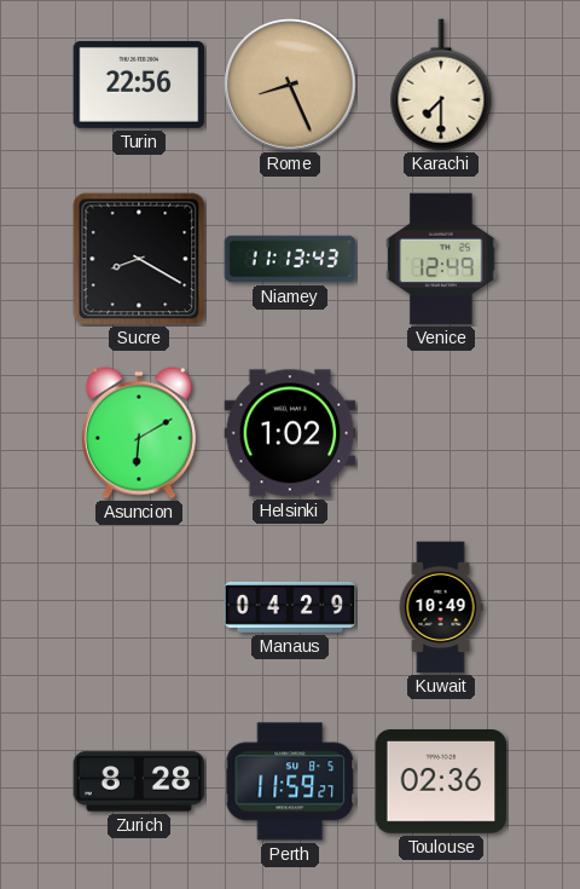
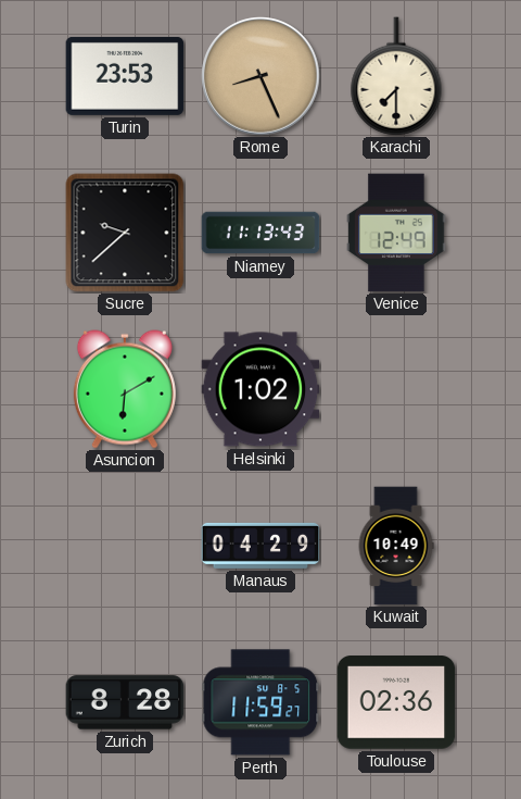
Turin: 22:56 -> 23:53 (125, 76)
Sucre: 8:20 -> 9:38 (125, 233)
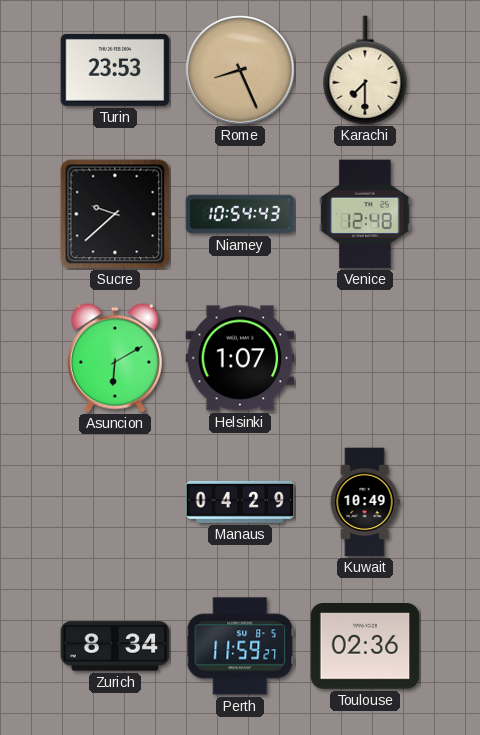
Niamey: 11:13 -> 10:54 (240, 214)
Venice: 12:49 -> 12:48 (365, 214)
Helsinki: 1:02 -> 1:07 (240, 358)
Zurich: 8:28 -> 8:34 (115, 646)
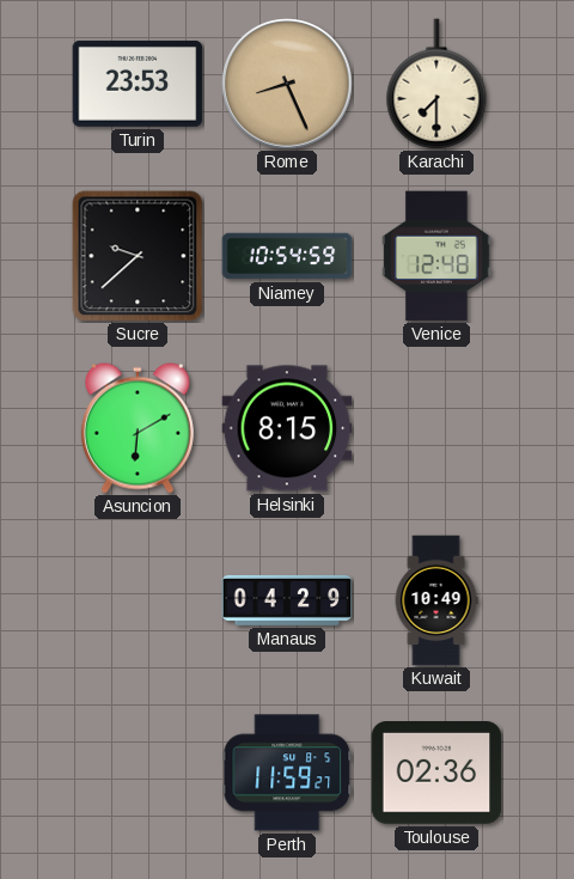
Niamey: 10:54:43 -> 10:54:59 (287, 256)
Helsinki: 1:07 -> 8:15 (287, 428)
Zurich: 8:34 -> none (115, 646)
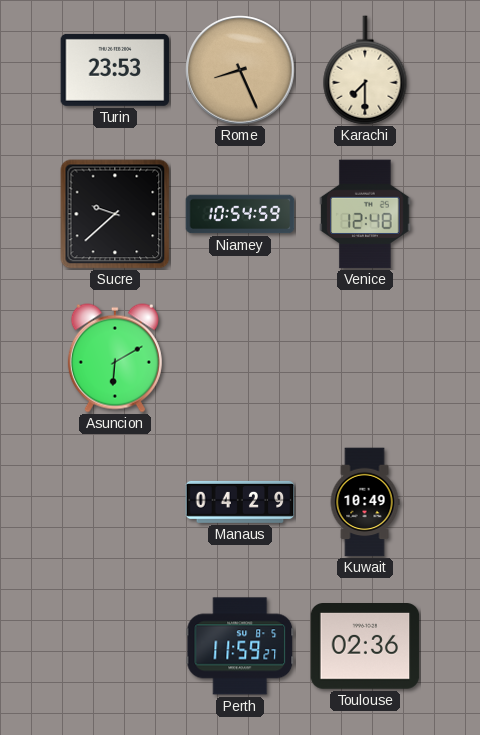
Helsinki: 8:15 -> none (287, 428)
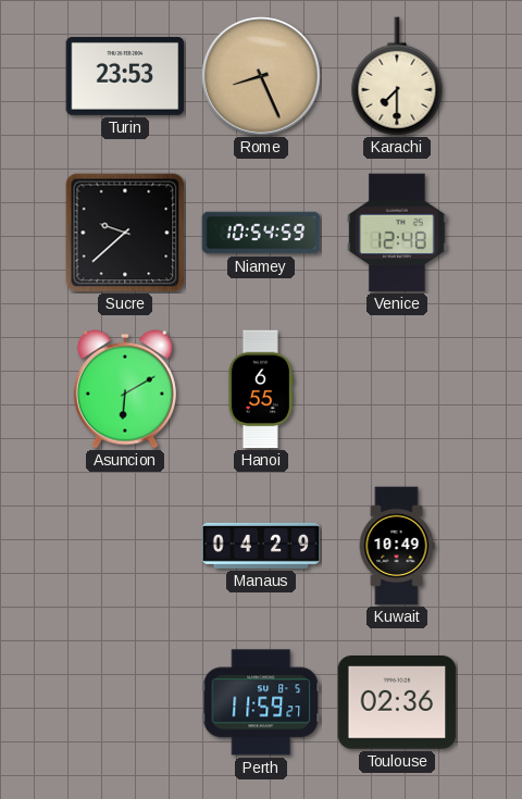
Hanoi: none -> 6:55 (260, 389)
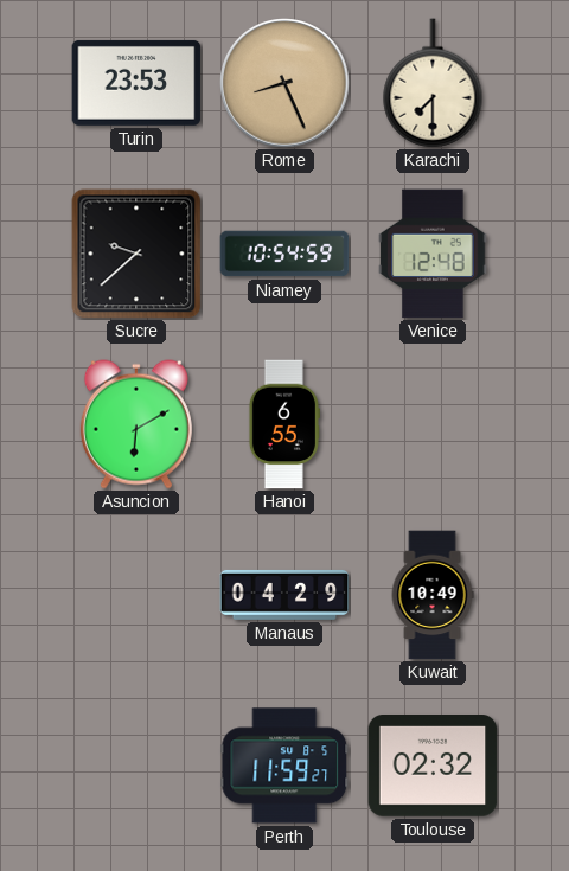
Toulouse: 02:36 -> 02:32 (433, 767)
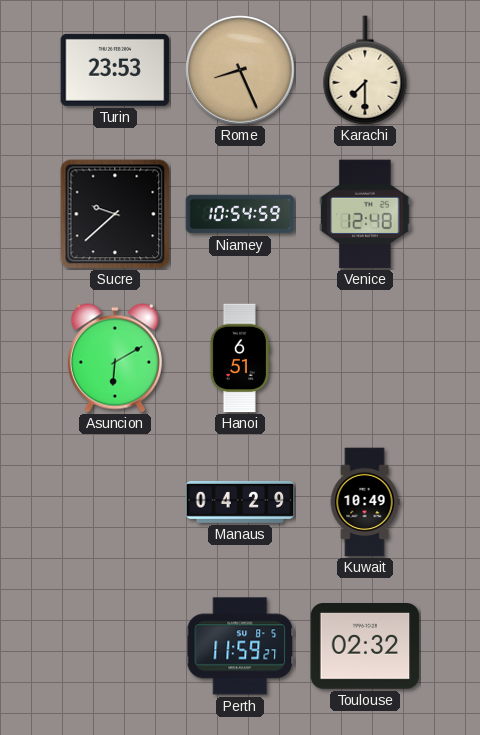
Hanoi: 6:55 -> 6:51 (239, 358)
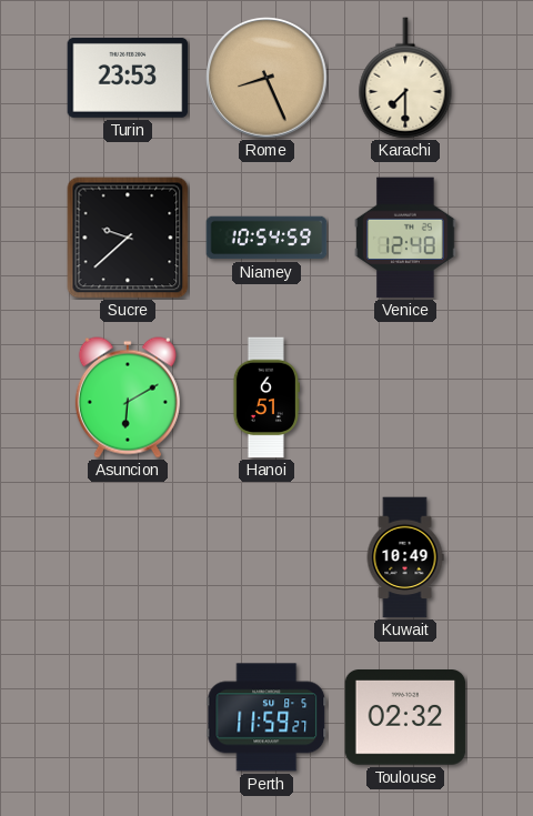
Manaus: 04:29 -> none (240, 502)
